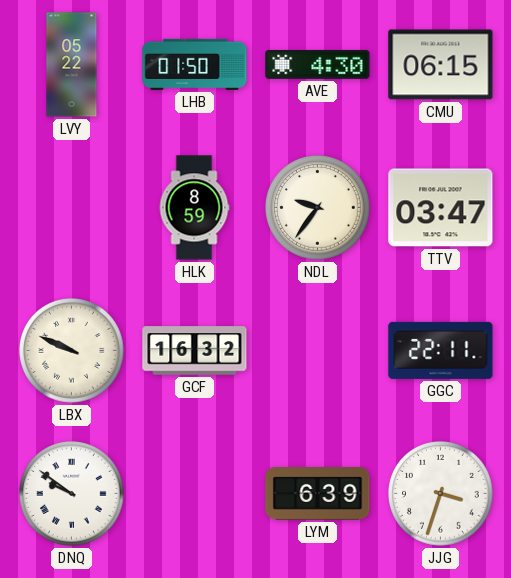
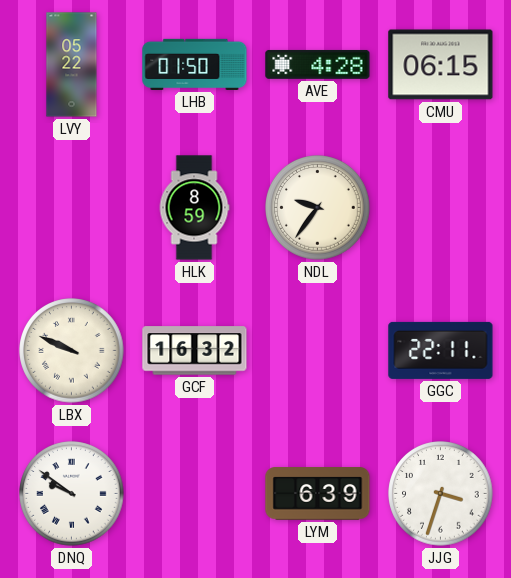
AVE: 4:30 -> 4:28 (318, 65)
TTV: 03:47 -> none (441, 208)
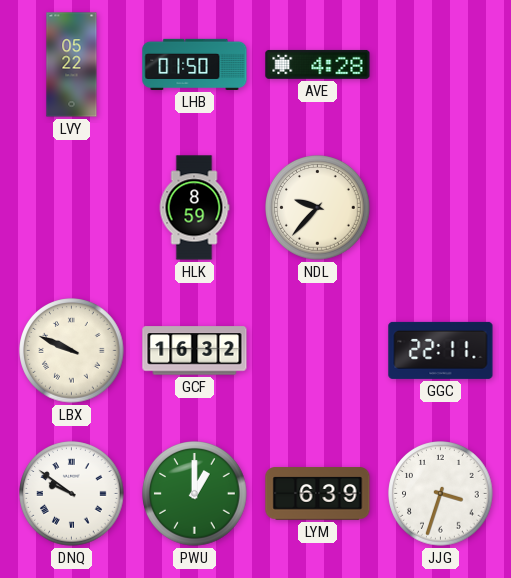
CMU: 06:15 -> none (441, 65)
NDL: 9:36 -> 9:37 (318, 208)
PWU: none -> 1:00 (195, 494)
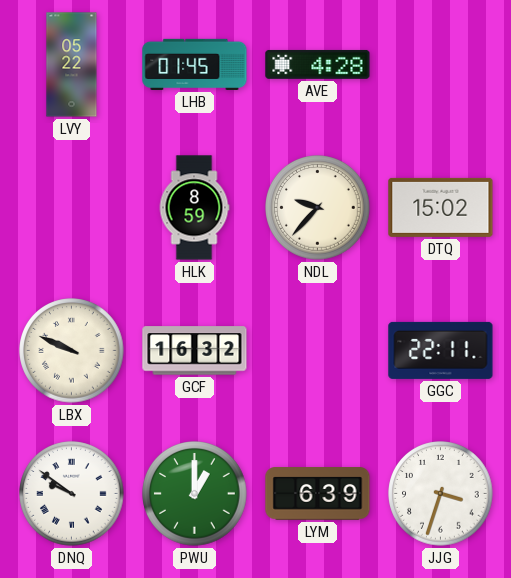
LHB: 01:50 -> 01:45 (195, 64)
DTQ: none -> 15:02 (441, 207)
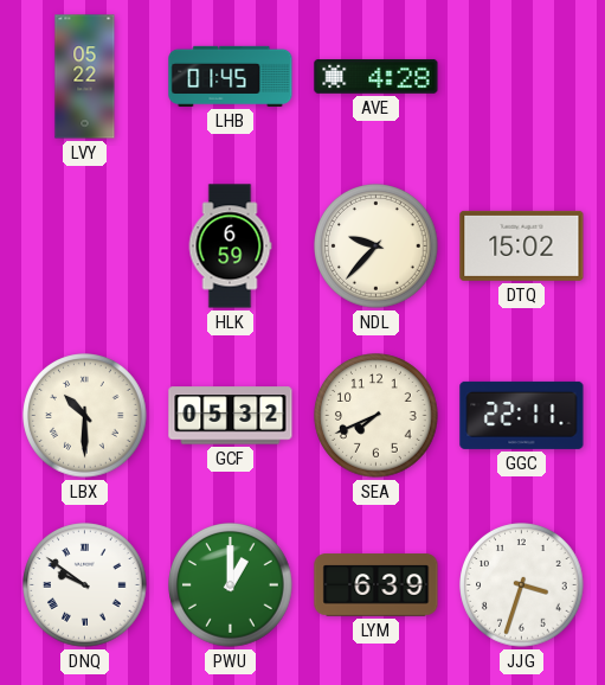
HLK: 8:59 -> 6:59 (230, 247)
LBX: 9:49 -> 10:30 (85, 416)
GCF: 16:32 -> 05:32 (231, 416)
SEA: none -> 7:41 (376, 416)
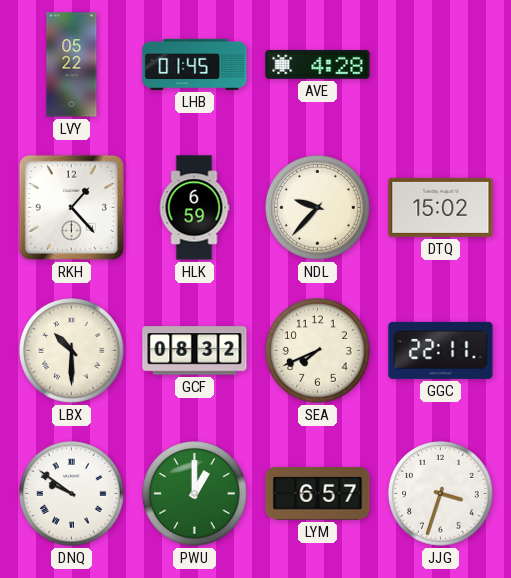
RKH: none -> 1:23 (71, 207)
GCF: 05:32 -> 08:32 (195, 351)
LYM: 6:39 -> 6:57 (318, 494)
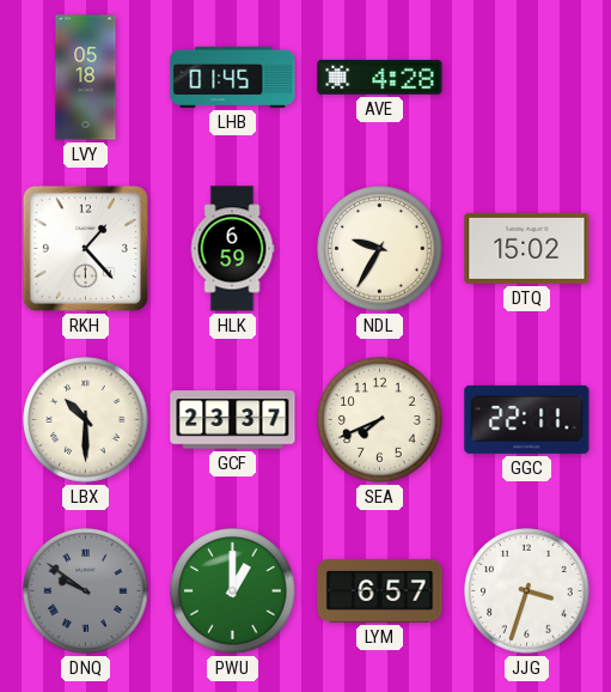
LVY: 05:22 -> 05:18 (86, 78)
NDL: 9:37 -> 9:35 (380, 249)
GCF: 08:32 -> 23:37 (233, 420)
DNQ dial: white -> grey (86, 591)
